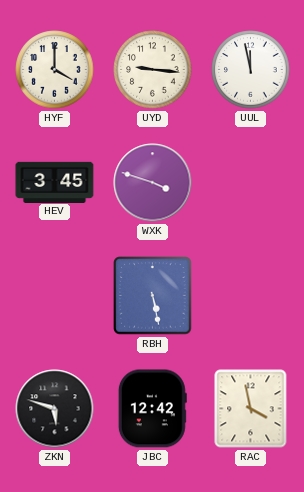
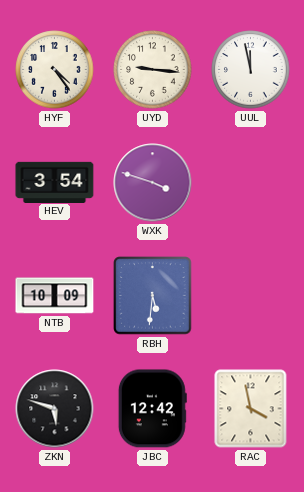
HYF: 4:00 -> 4:24 (55, 70)
HEV: 3:45 -> 3:54 (55, 182)
NTB: none -> 10:09 (55, 296)
RBH: 5:28 -> 5:31 (153, 296)
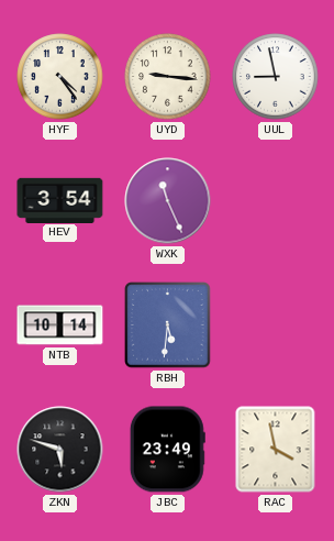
UUL: 11:58 -> 8:58 (276, 77)
WXK: 3:48 -> 11:26 (168, 201)
NTB: 10:09 -> 10:14 (60, 325)
JBC: 12:42 -> 23:49 (167, 450)
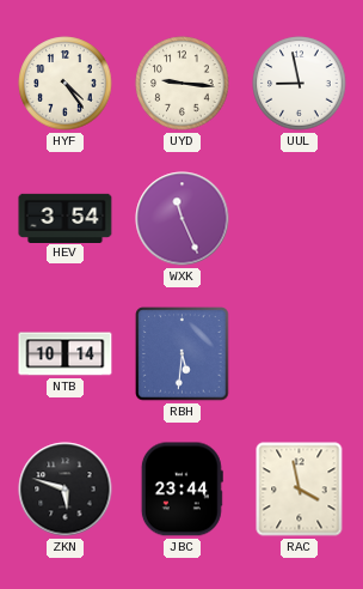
JBC: 23:49 -> 23:44 (181, 490)
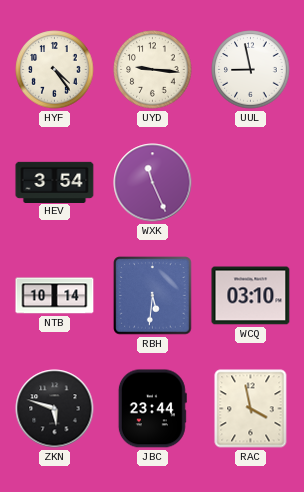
WCQ: none -> 03:10 (251, 296)
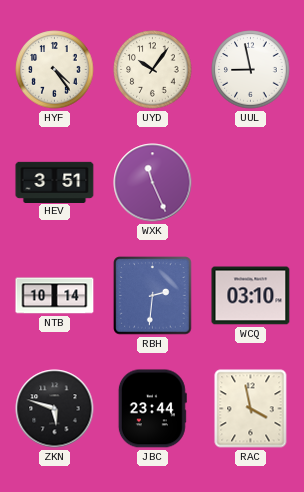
UYD: 9:16 -> 10:06 (153, 70)
HEV: 3:54 -> 3:51 (55, 182)
RBH: 5:31 -> 2:31 (153, 296)
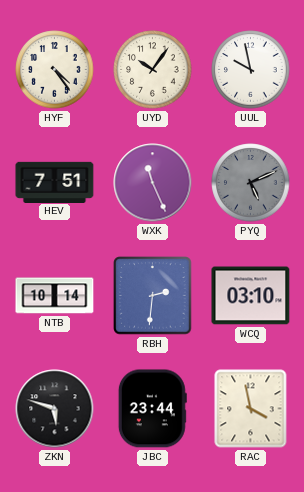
UUL: 8:58 -> 9:58 (251, 70)
HEV: 3:51 -> 7:51 (55, 182)
PYQ: none -> 5:11 (251, 183)
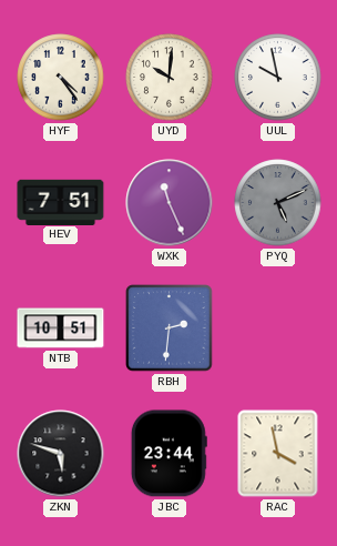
UYD: 10:06 -> 10:01 (170, 78)
NTB: 10:14 -> 10:51 (61, 328)
WCQ: 03:10 -> none (251, 296)
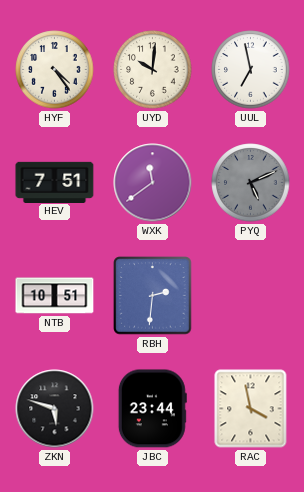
UUL: 9:58 -> 6:58 (251, 70)
WXK: 11:26 -> 11:39 (153, 183)
